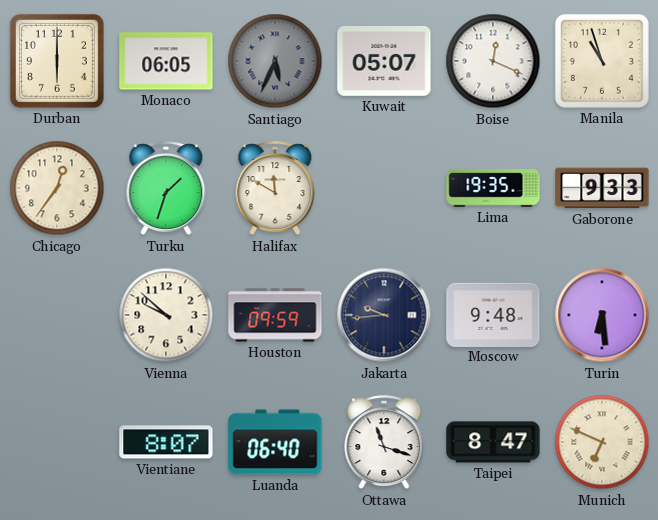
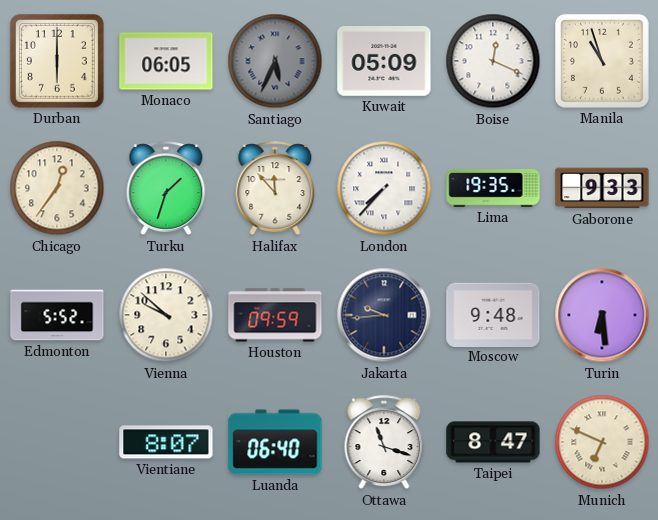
Kuwait: 05:07 -> 05:09 (384, 62)
Halifax: 11:50 -> 11:53 (275, 189)
London: none -> 7:37 (384, 188)
Edmonton: none -> 5:52 (57, 315)
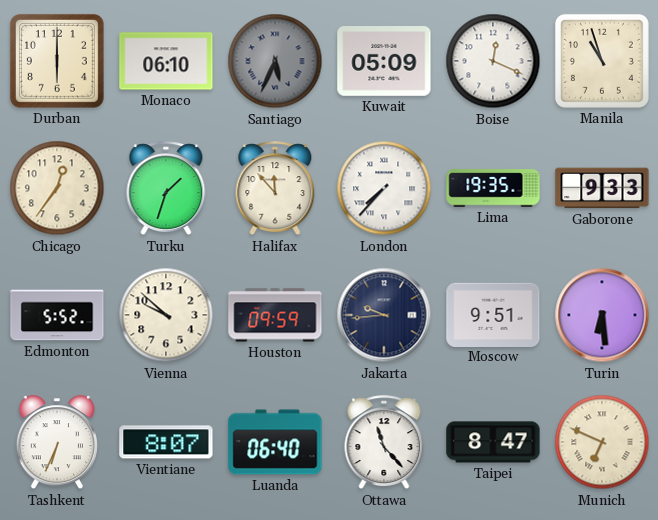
Monaco: 06:05 -> 06:10 (166, 61)
Moscow: 9:48 -> 9:51 (493, 314)
Tashkent: none -> 6:34 (57, 443)
Ottawa: 11:18 -> 11:23 (384, 443)
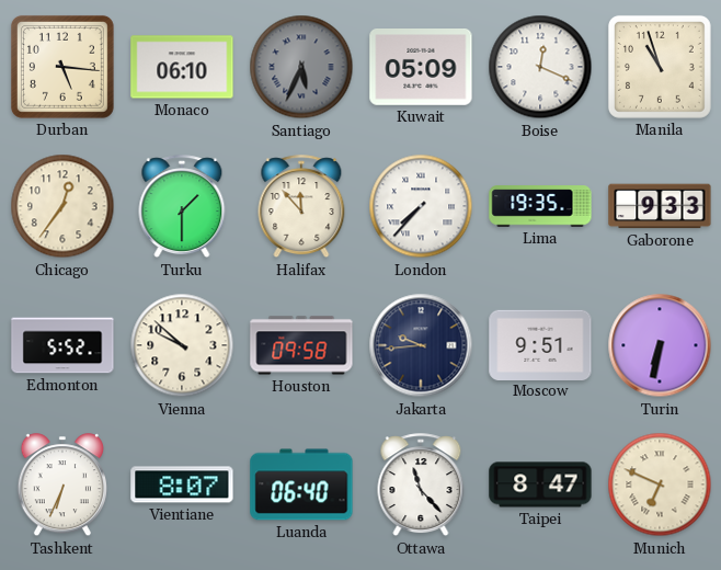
Durban: 6:00 -> 5:16 (62, 67)
Turku: 1:33 -> 1:30 (182, 207)
Houston: 09:59 -> 09:58 (301, 345)
Turin: 6:29 -> 6:32 (660, 345)
